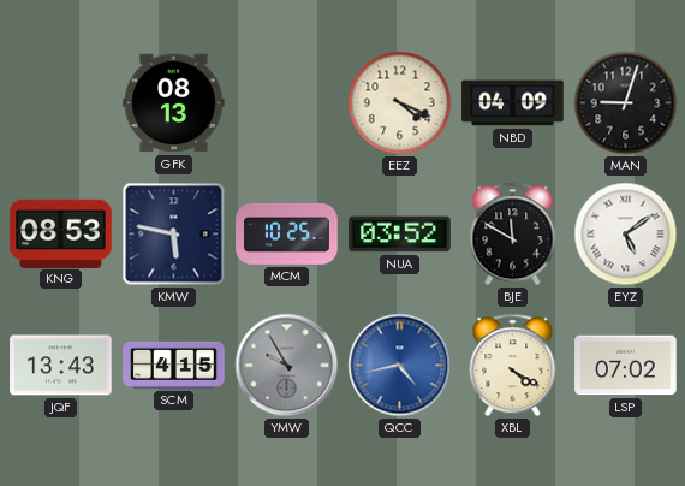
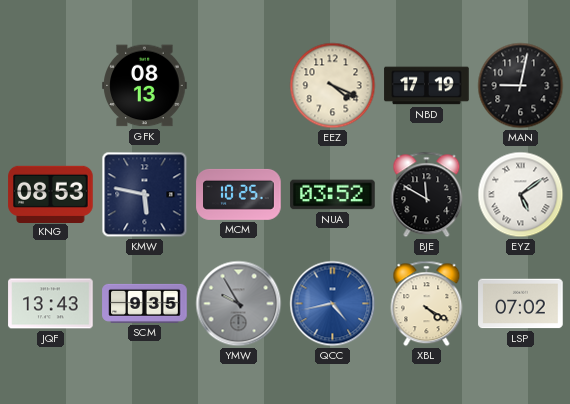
NBD: 04:09 -> 17:19 (427, 86)
MAN: 9:03 -> 9:02 (521, 86)
SCM: 4:15 -> 9:35 (145, 303)
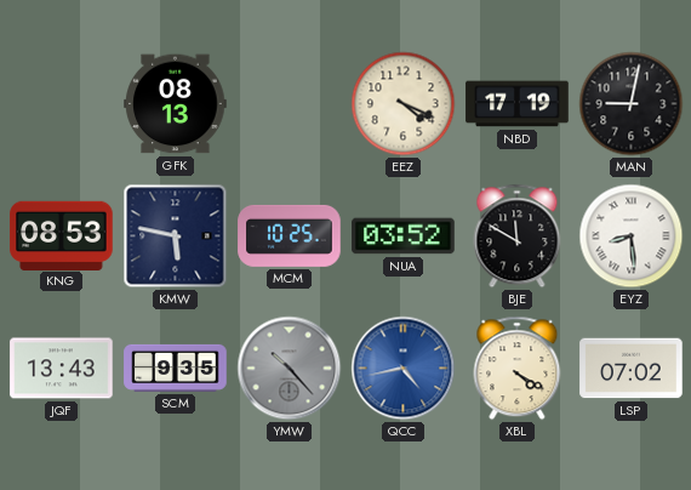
EYZ: 5:09 -> 8:29 (632, 237)
YMW: 9:55 -> 10:23 (290, 369)
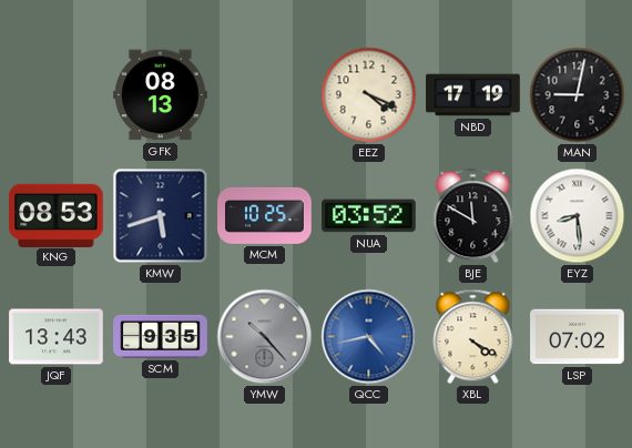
KMW: 5:47 -> 5:42 (161, 216)
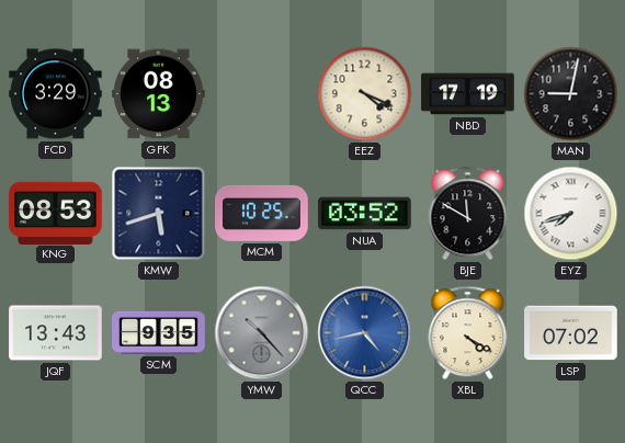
FCD: none -> 3:29 (56, 94)
EYZ: 8:29 -> 7:42 (571, 214)
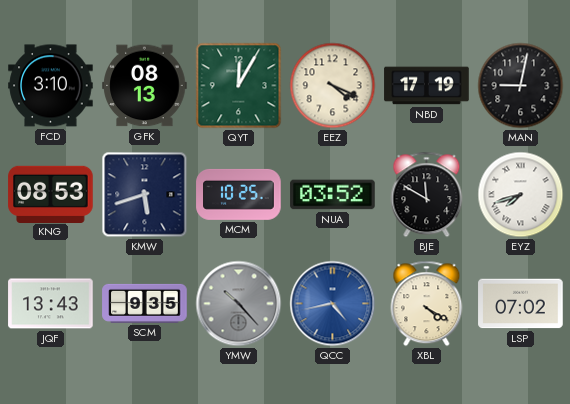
FCD: 3:29 -> 3:10 (51, 86)
QYT: none -> 12:05 (239, 86)
